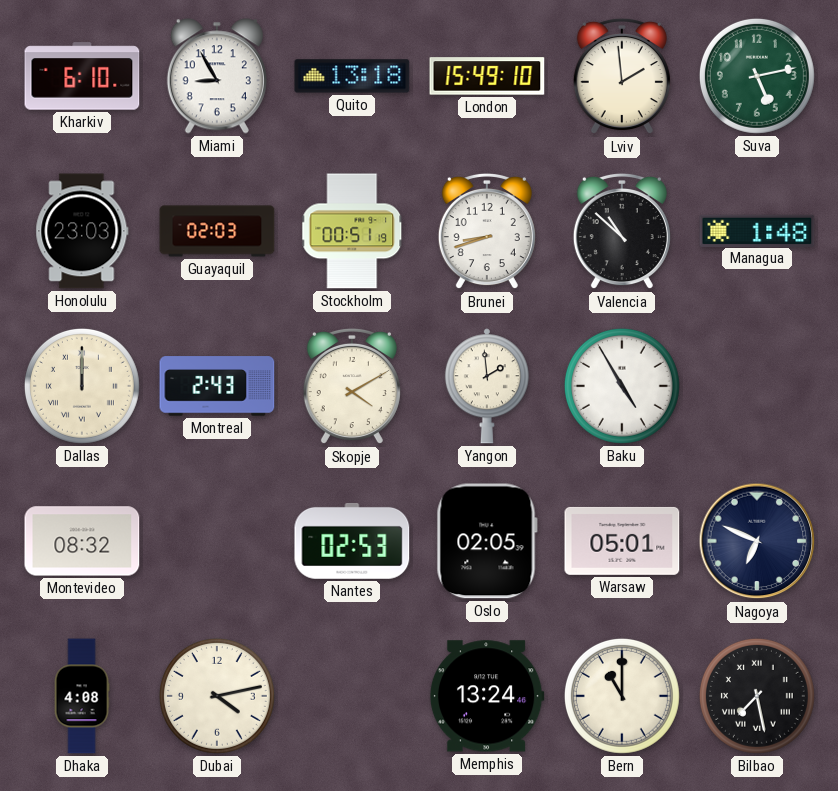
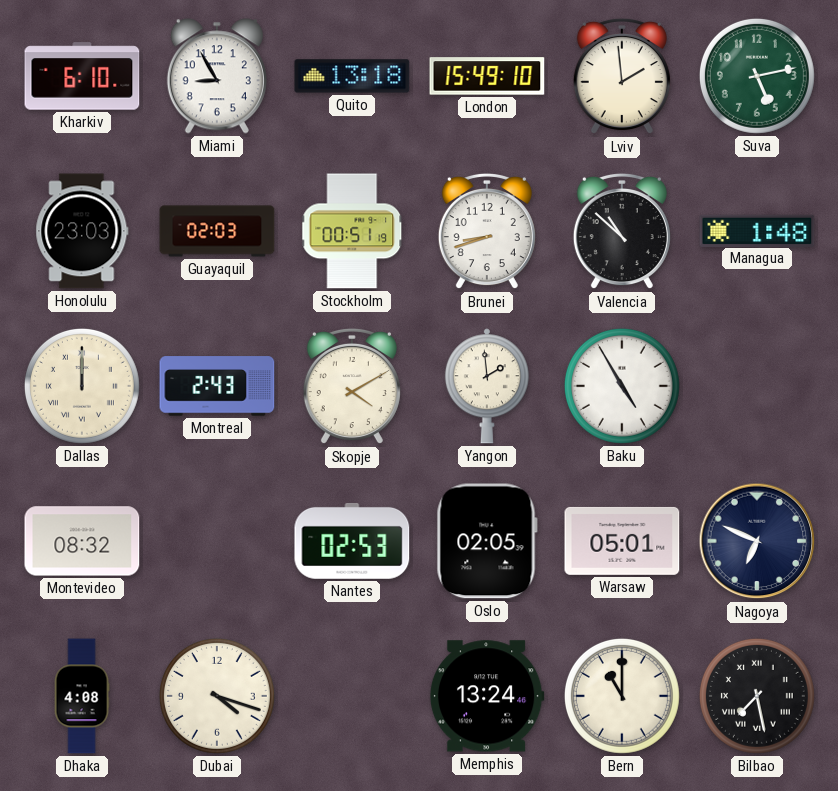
Dubai: 4:13 -> 4:18 (217, 696)
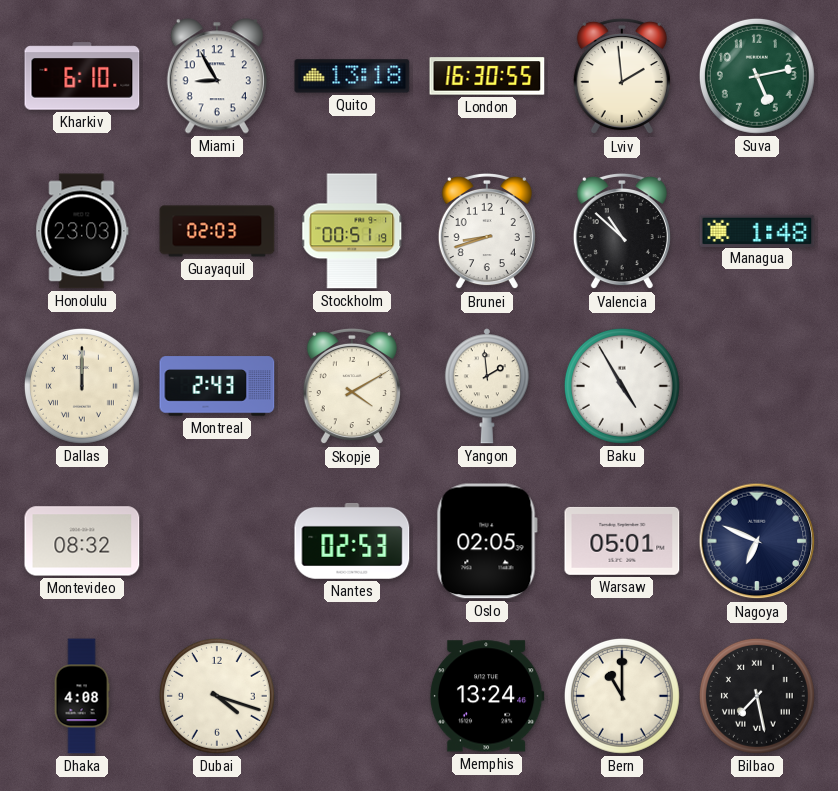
London: 15:49 -> 16:30 (487, 76)
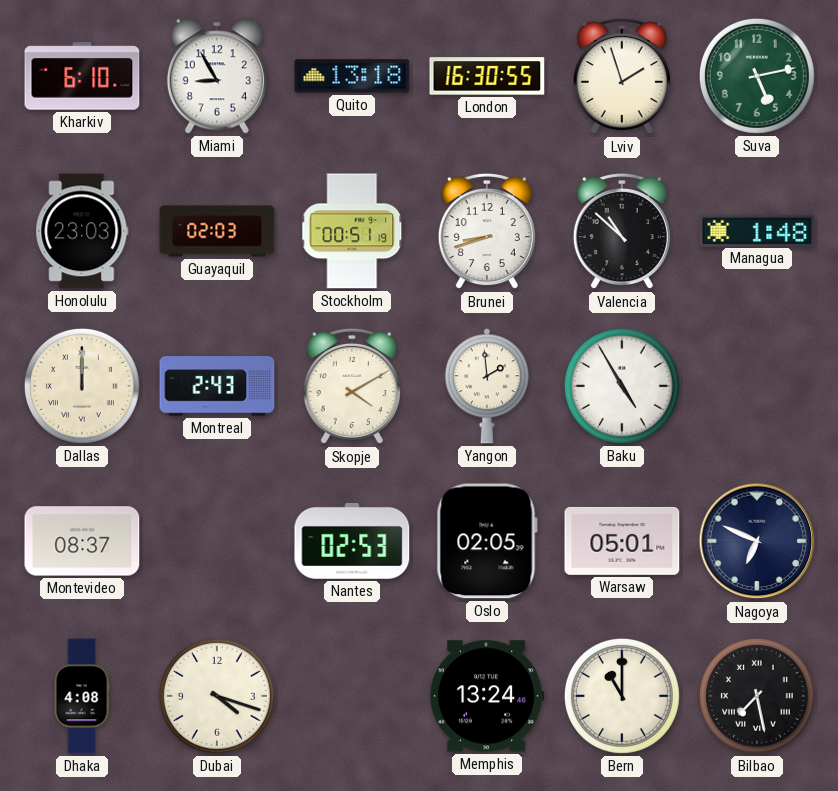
Lviv: 1:59 -> 1:57 (622, 76)
Montevideo: 08:32 -> 08:37 (82, 541)
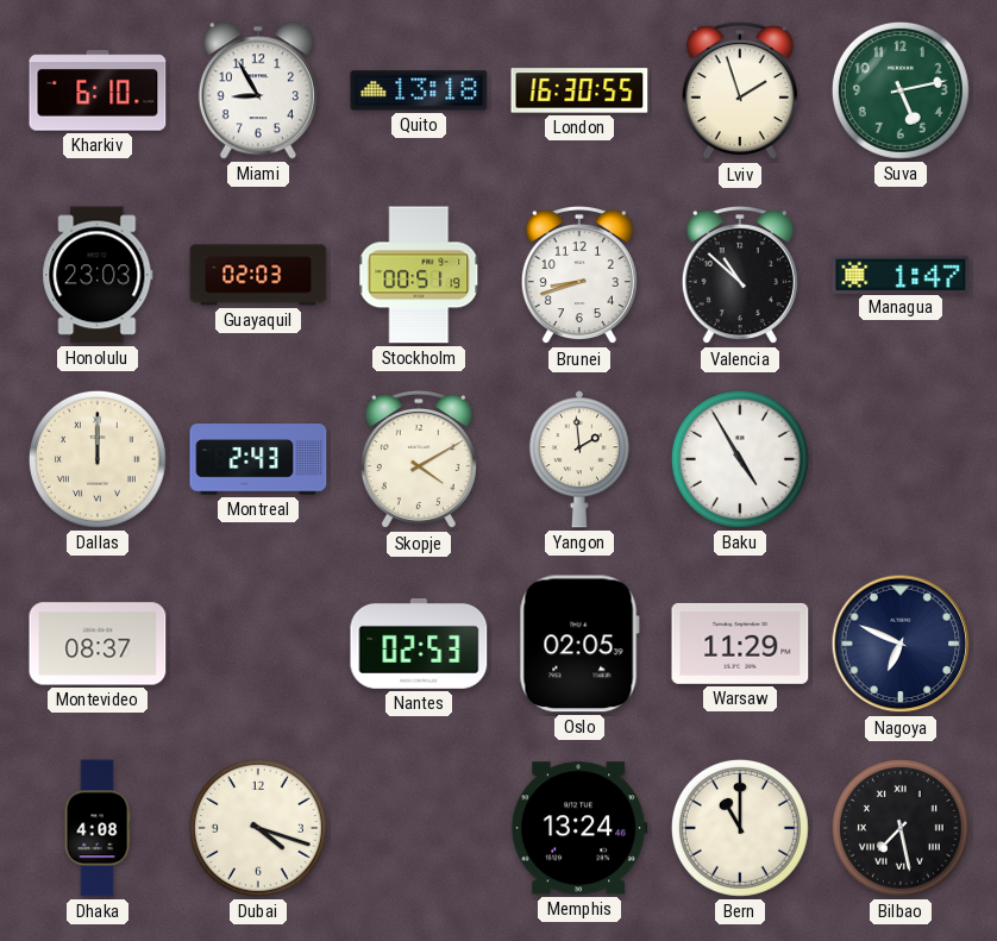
Managua: 1:48 -> 1:47 (901, 274)
Warsaw: 05:01 -> 11:29 (740, 644)
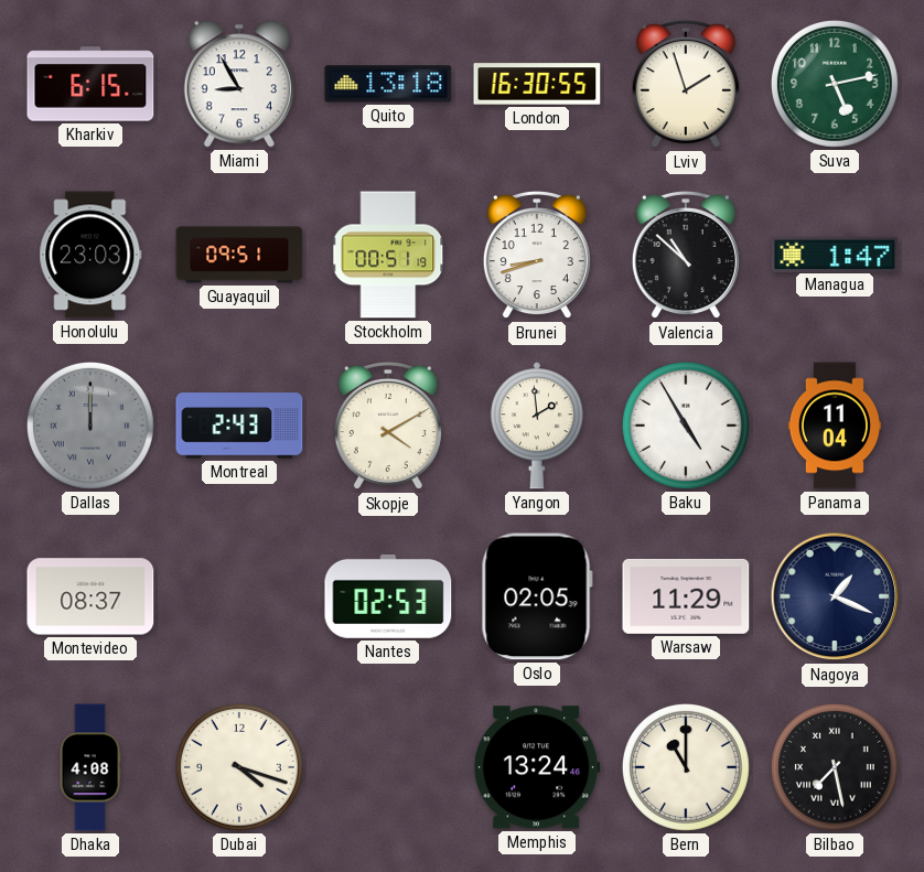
Kharkiv: 6:10 -> 6:15 (90, 84)
Guayaquil: 02:03 -> 09:51 (239, 255)
Dallas dial: cream -> grey (90, 426)
Panama: none -> 11:04 (834, 426)
Nagoya: 6:49 -> 1:19 (835, 596)
